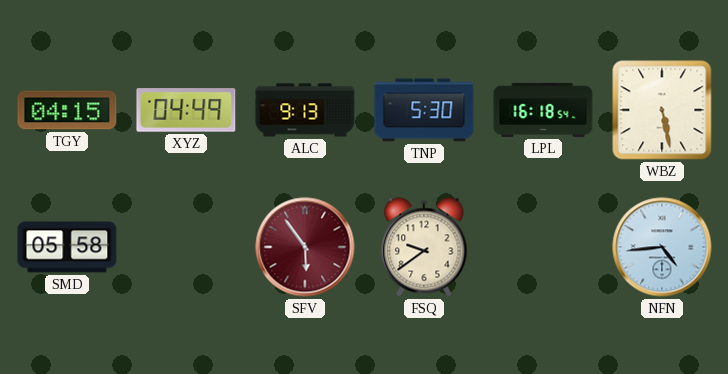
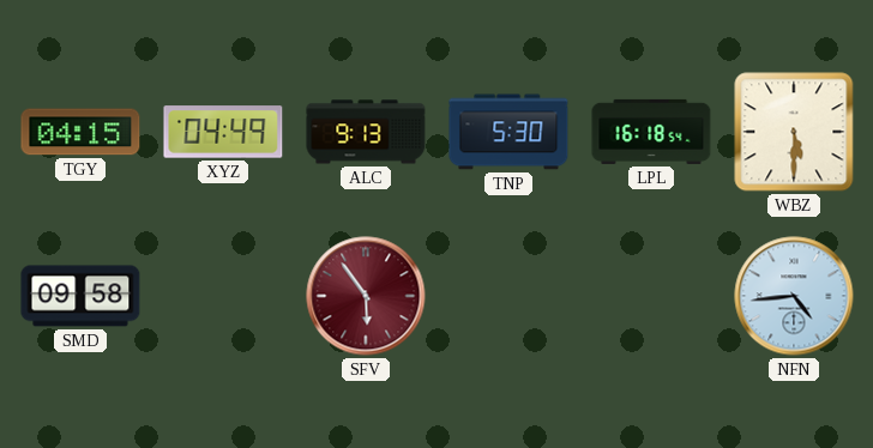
WBZ: 5:28 -> 5:30 (794, 132)
SMD: 05:58 -> 09:58 (80, 296)
FSQ: 9:39 -> none (424, 247)
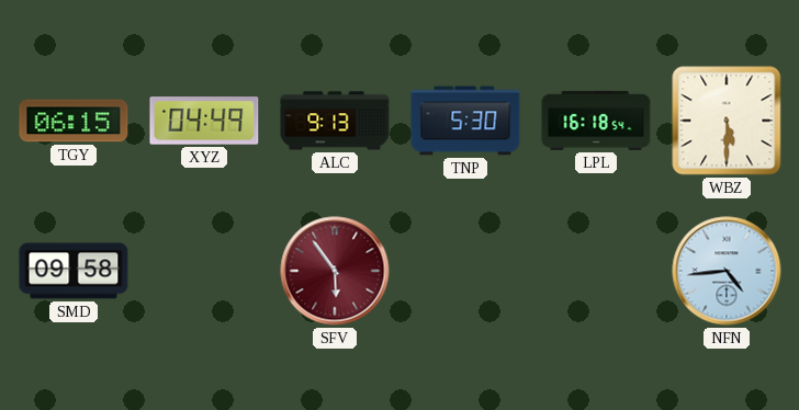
TGY: 04:15 -> 06:15 (74, 121)
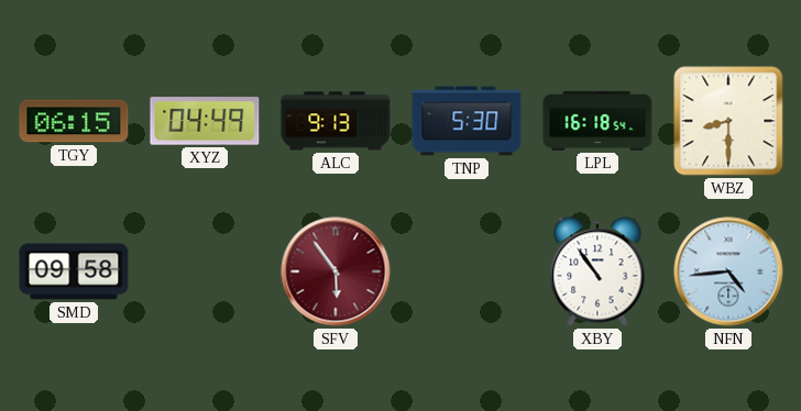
WBZ: 5:30 -> 8:30 (728, 121)
XBY: none -> 10:54 (597, 271)
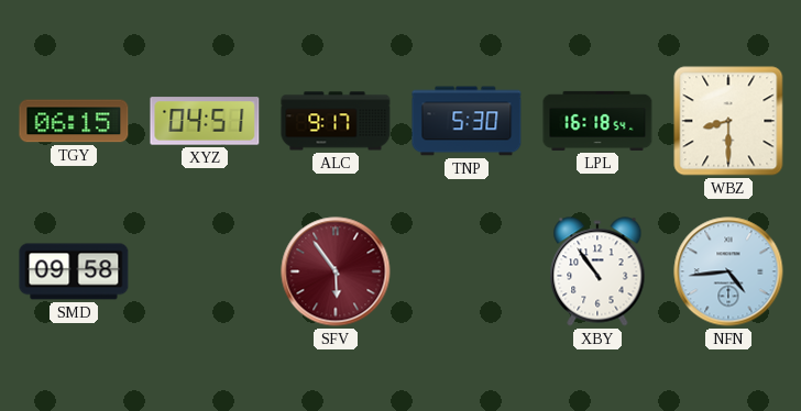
XYZ: 04:49 -> 04:51 (205, 121)
ALC: 9:13 -> 9:17 (336, 121)
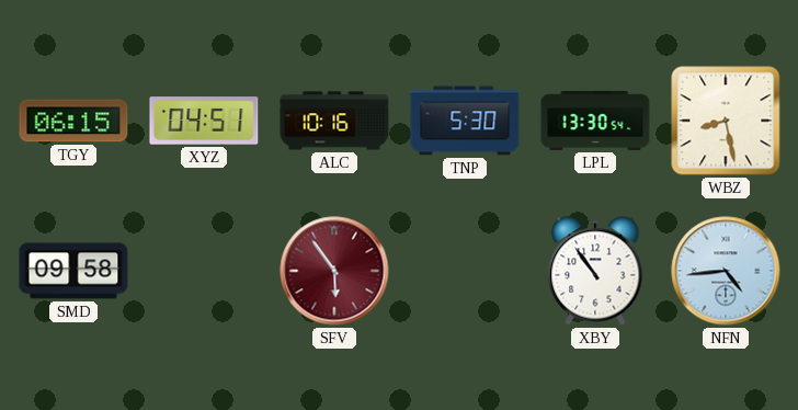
ALC: 9:17 -> 10:16 (334, 121)
LPL: 16:18 -> 13:30 (595, 121)
WBZ: 8:30 -> 8:28 (726, 121)
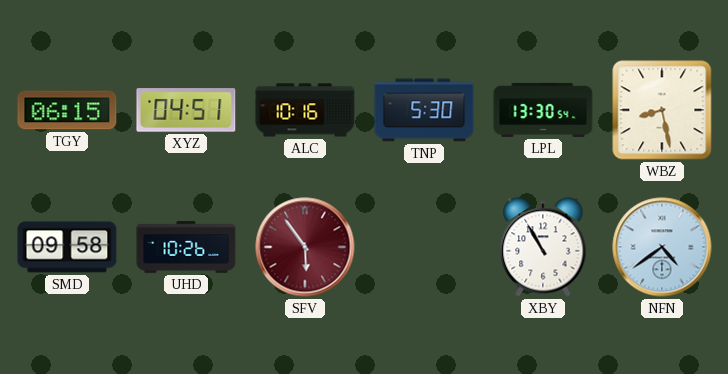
UHD: none -> 10:26 (186, 247)
XBY: 10:54 -> 10:55 (543, 247)
NFN: 4:44 -> 4:39 (662, 247)
